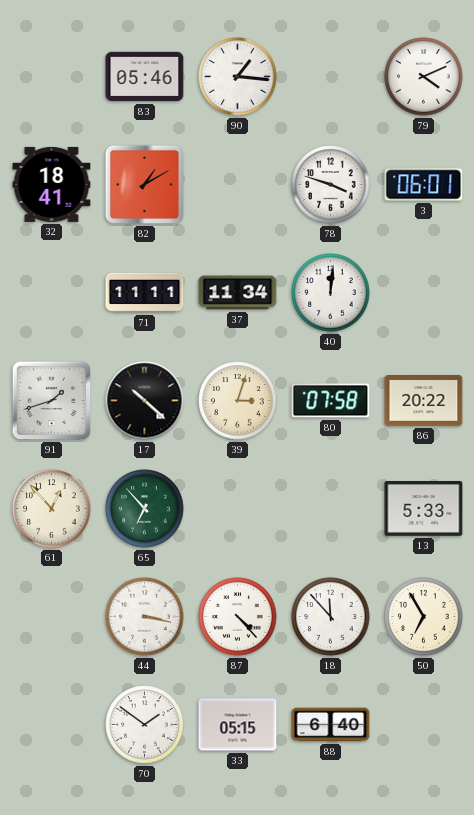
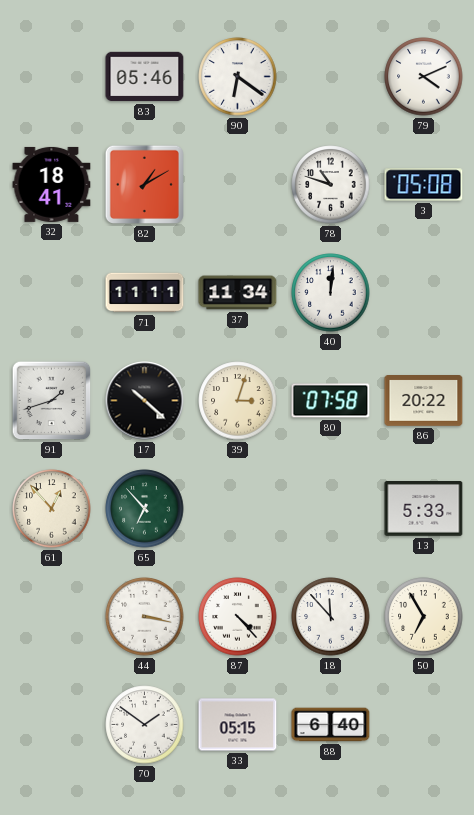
90: 1:16 -> 6:21 (238, 77)
78: 3:48 -> 10:48 (331, 185)
3: 06:01 -> 05:08 (424, 185)
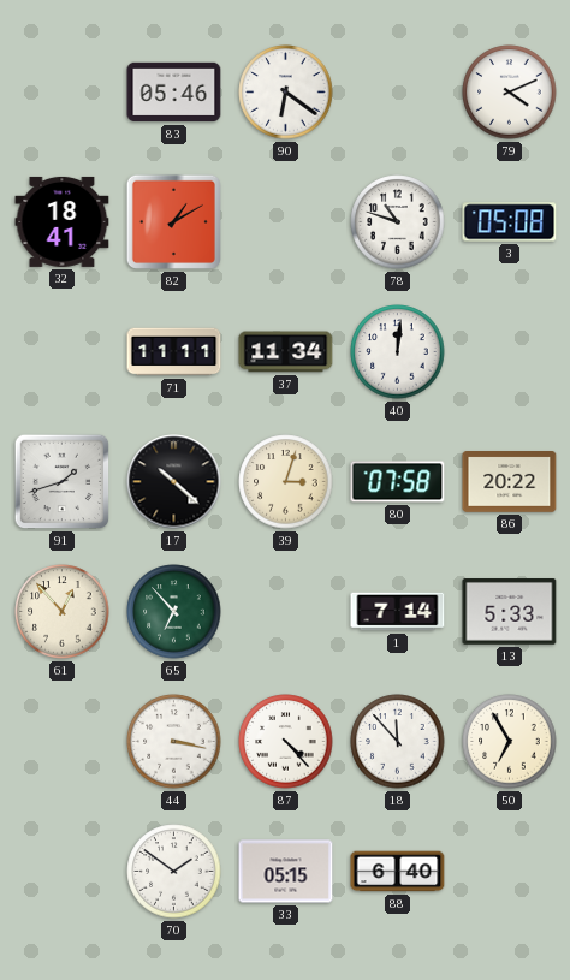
1: none -> 7:14 (398, 612)
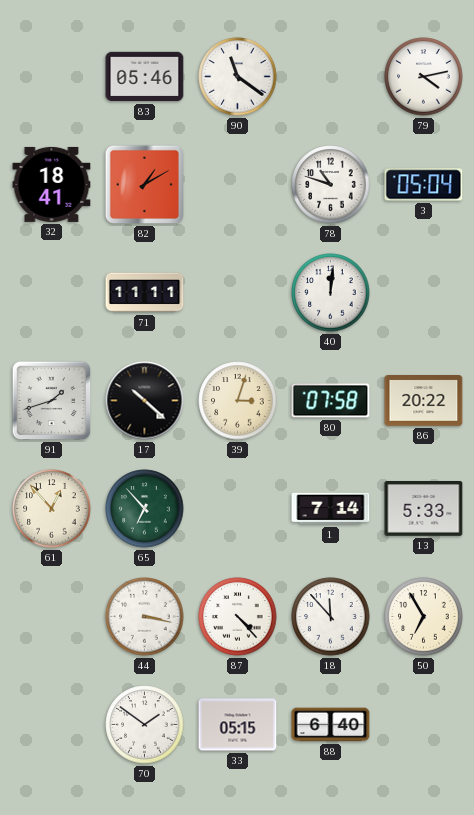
90: 6:21 -> 11:21 (238, 77)
79: 4:11 -> 4:13 (424, 77)
3: 05:08 -> 05:04 (424, 185)
37: 11:34 -> none (286, 352)
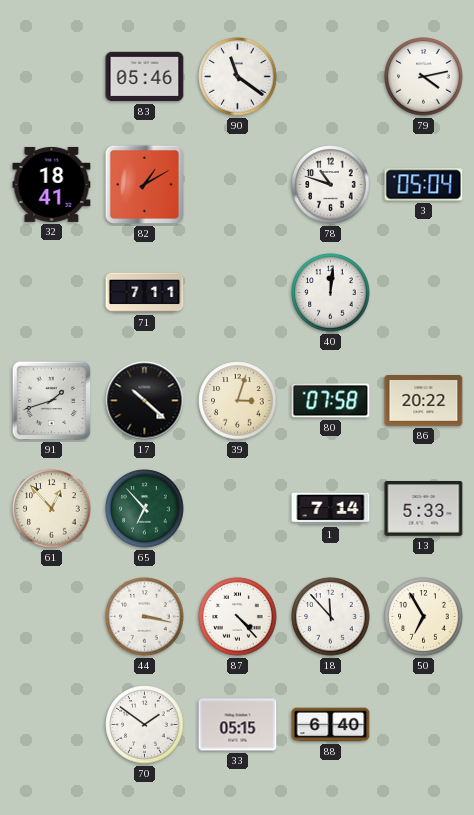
71: 11:11 -> 7:11 (145, 293)
